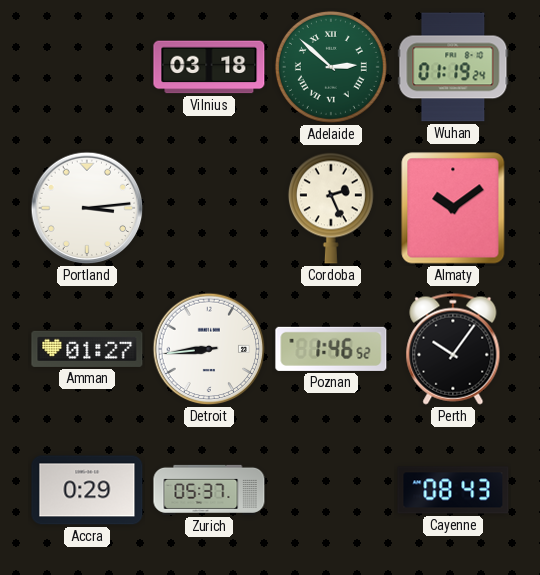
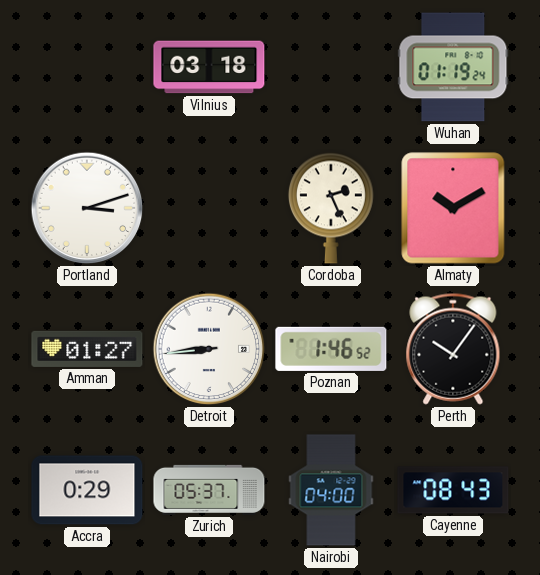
Adelaide: 2:52 -> none (331, 67)
Portland: 3:14 -> 3:12 (87, 208)
Almaty: 10:09 -> 10:10 (453, 208)
Nairobi: none -> 04:00 (331, 490)
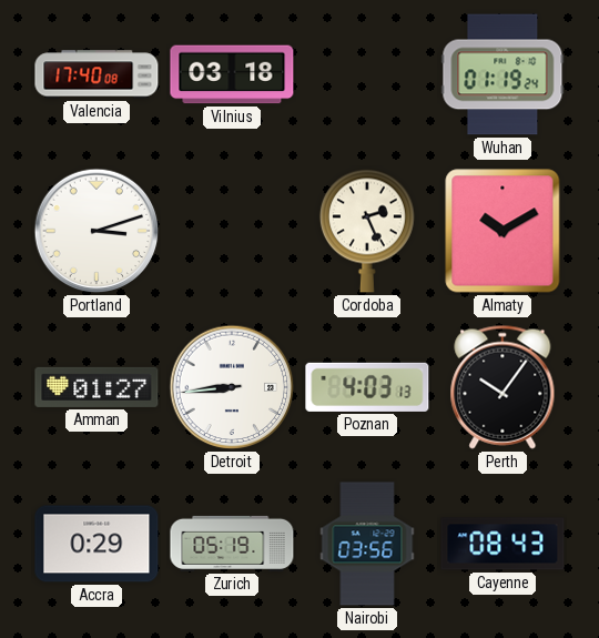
Valencia: none -> 17:40 (97, 74)
Poznan: 1:46 -> 4:03 (367, 387)
Zurich: 05:37 -> 05:19 (232, 544)
Nairobi: 04:00 -> 03:56 (367, 544)
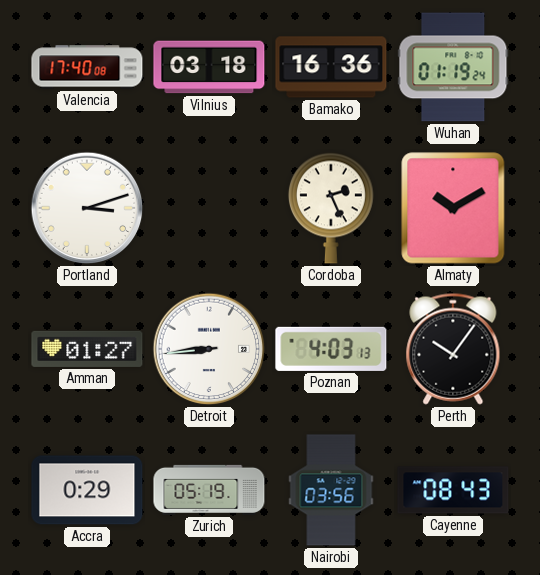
Bamako: none -> 16:36 (331, 67)
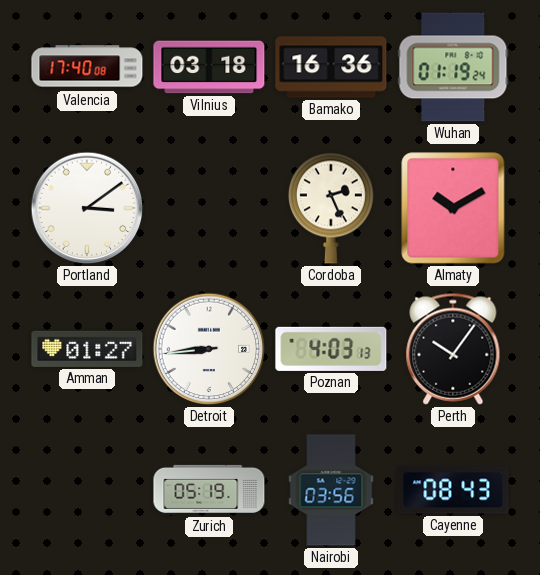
Portland: 3:12 -> 3:09 (87, 208)
Accra: 0:29 -> none (87, 490)
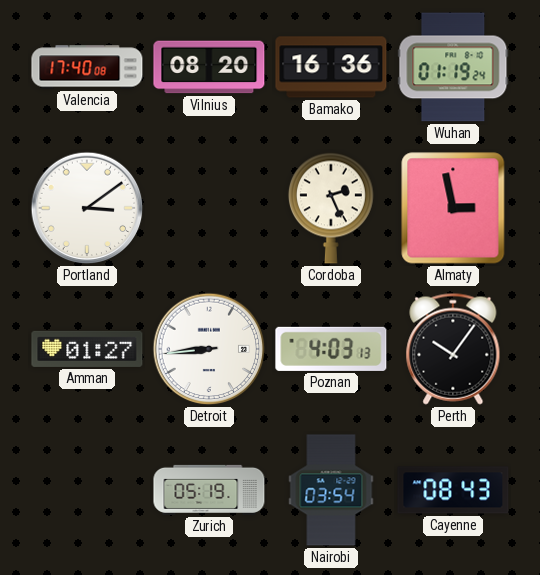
Vilnius: 03:18 -> 08:20 (209, 67)
Almaty: 10:10 -> 2:58 (453, 208)
Nairobi: 03:56 -> 03:54 (331, 490)
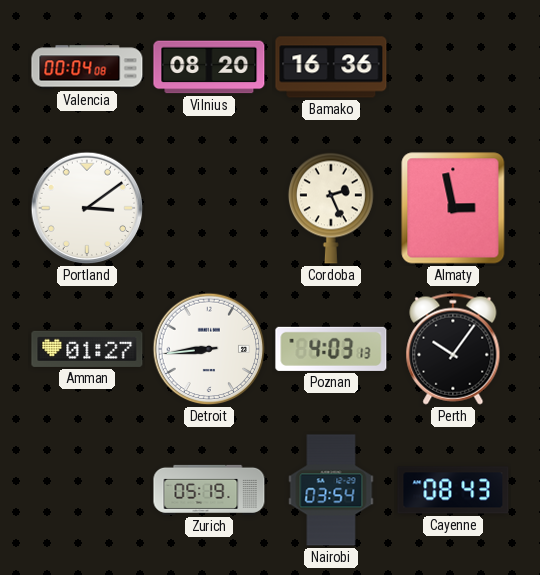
Valencia: 17:40 -> 00:04 (87, 67)
Wuhan: 01:19 -> none (453, 67)
